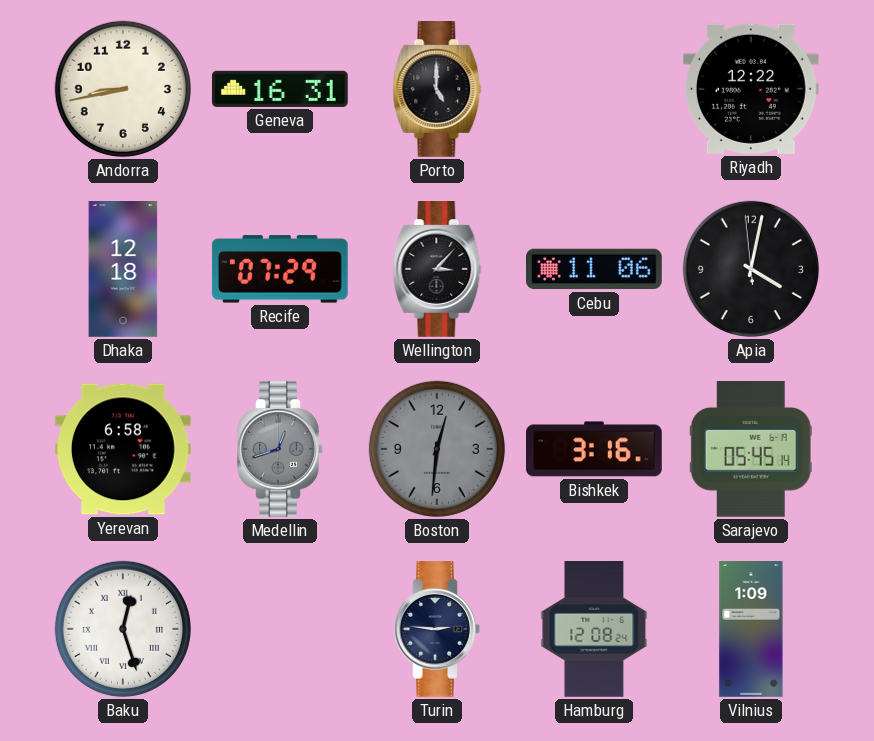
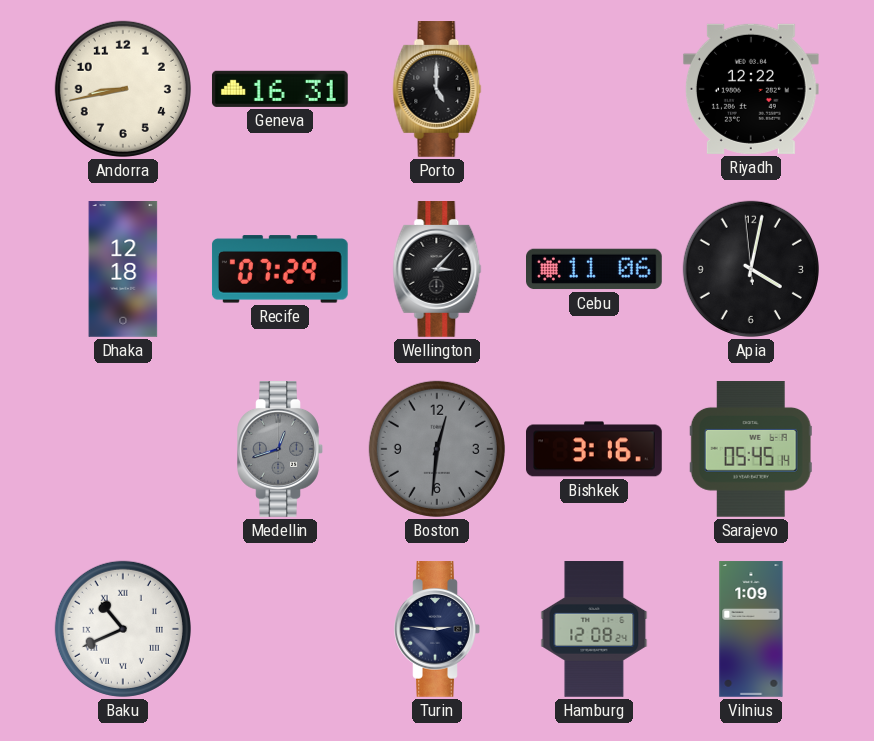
Yerevan: 6:58 -> none (123, 449)
Baku: 12:27 -> 10:41 (123, 629)
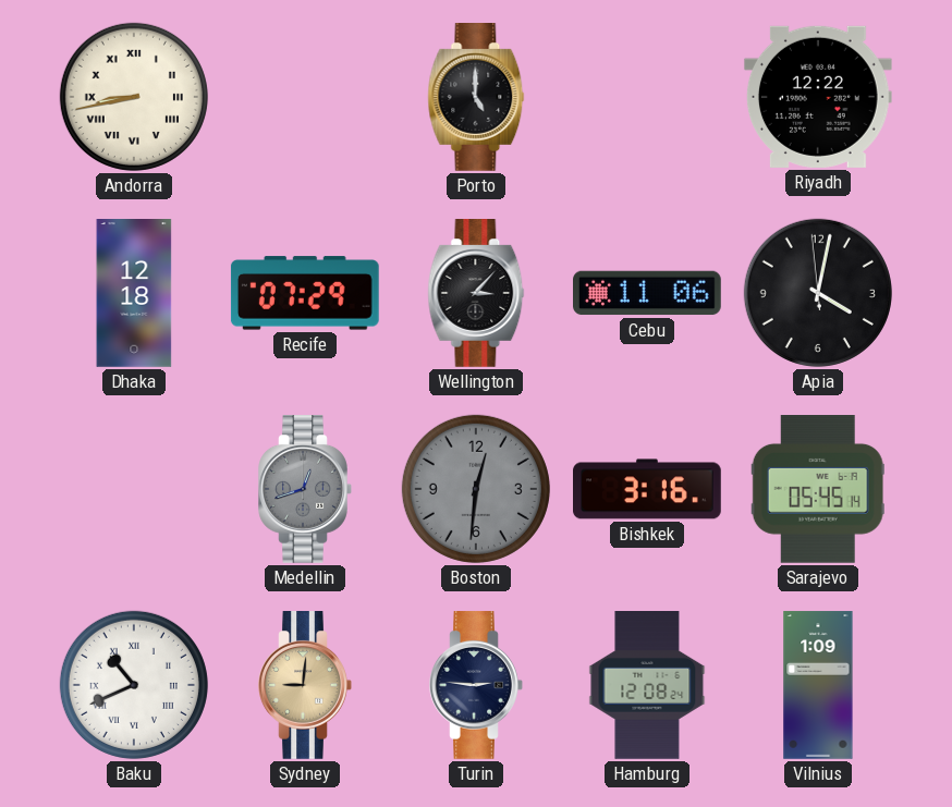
Andorra numerals: Arabic -> Roman (134, 97)
Geneva: 16:31 -> none (280, 89)
Sydney: none -> 9:01 (305, 686)
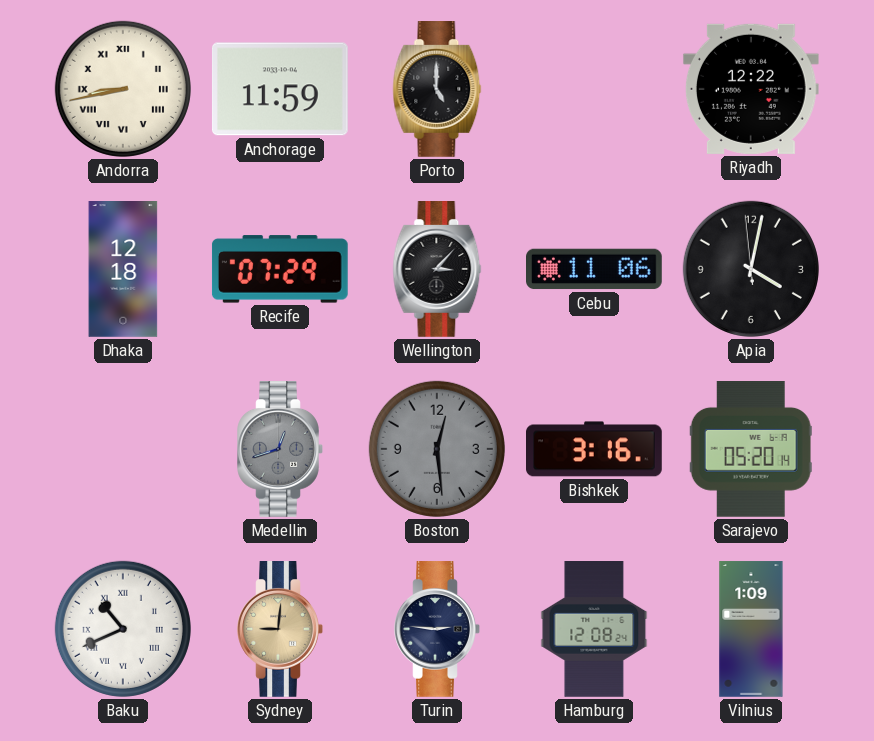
Anchorage: none -> 11:59 (280, 89)
Boston: 12:31 -> 12:29 (437, 449)
Sarajevo: 05:45 -> 05:20 (751, 450)
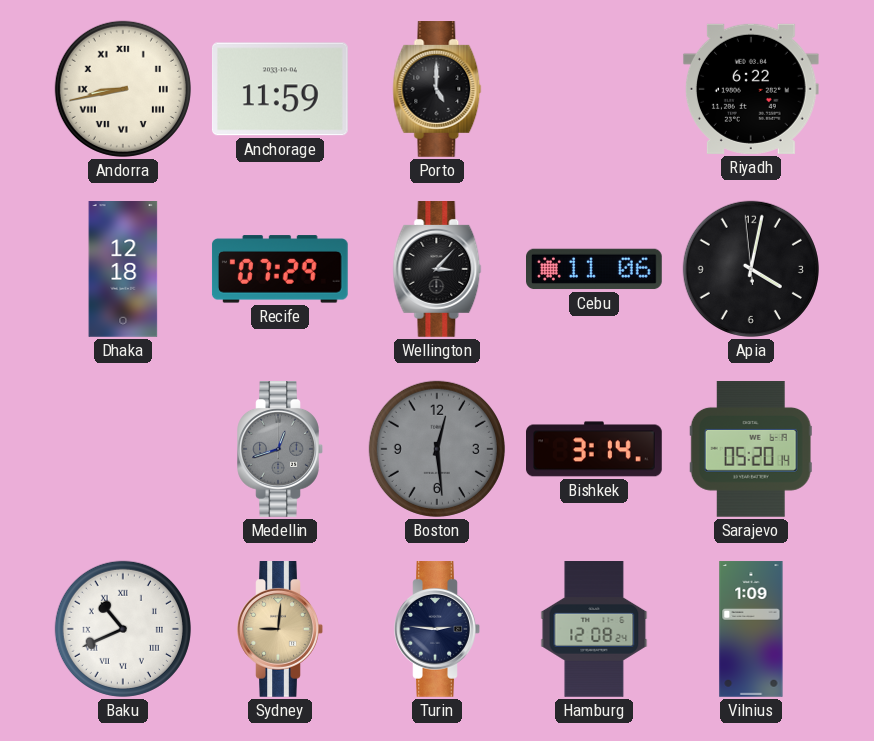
Riyadh: 12:22 -> 6:22 (751, 89)
Bishkek: 3:16 -> 3:14 (595, 449)
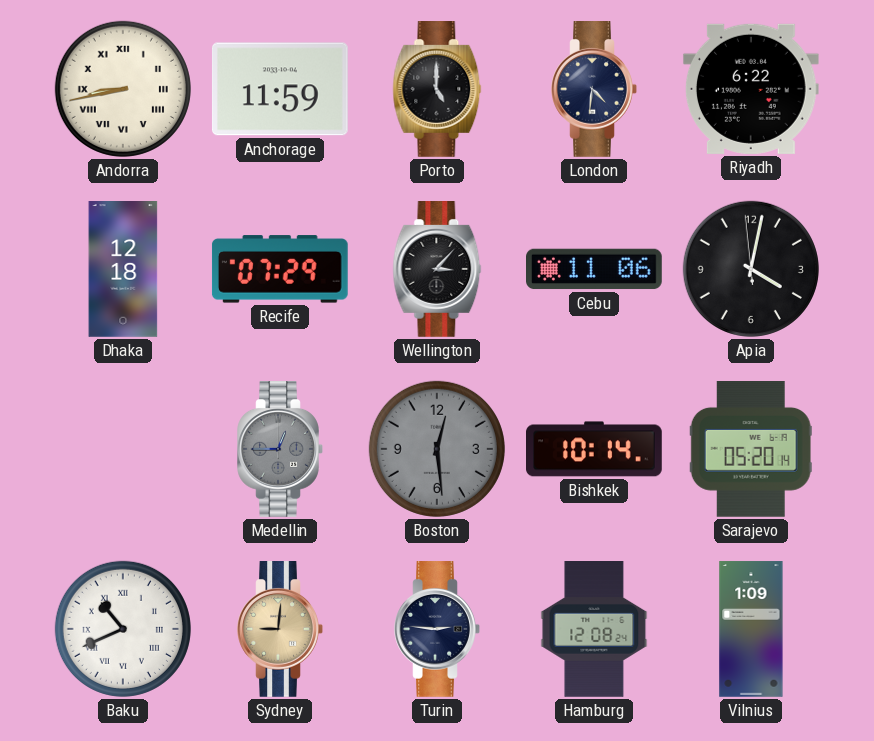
London: none -> 4:31 (594, 90)
Medellin: 12:42 -> 12:45 (280, 450)
Bishkek: 3:14 -> 10:14 (595, 449)
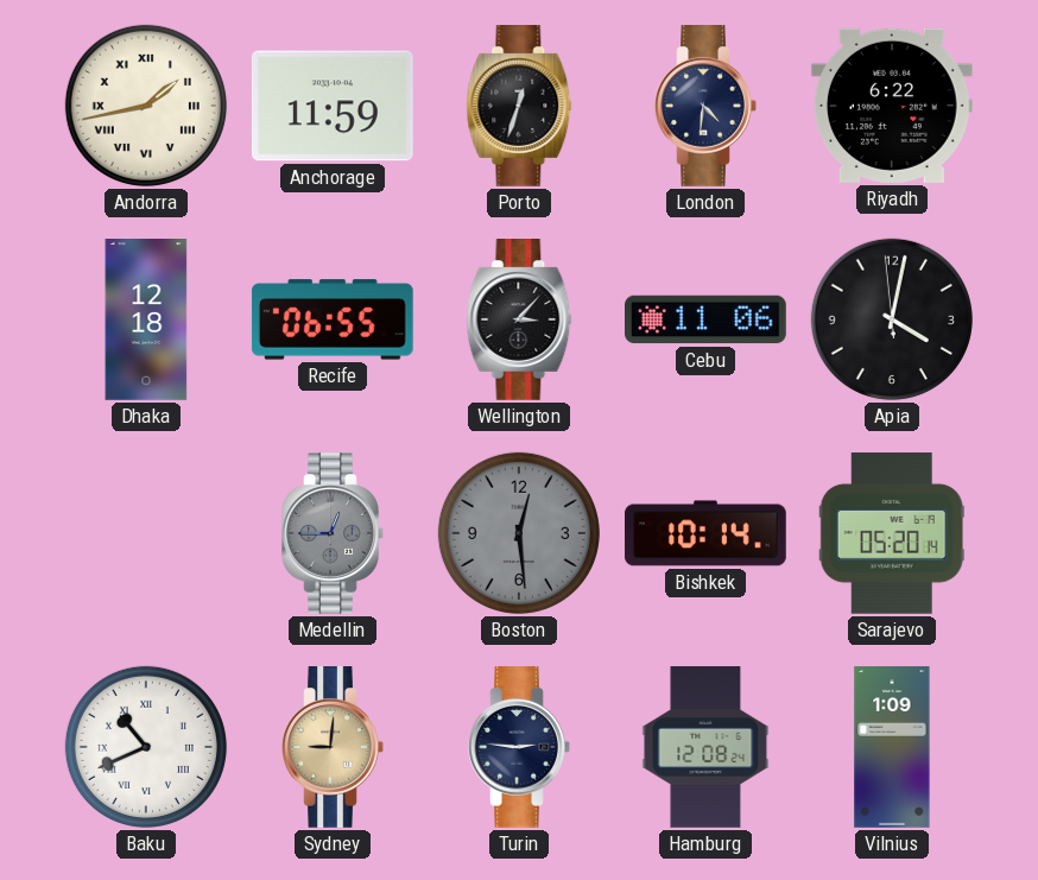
Andorra: 8:43 -> 1:43 (146, 106)
Porto: 5:00 -> 12:33 (519, 107)
Recife: 07:29 -> 06:55 (333, 319)
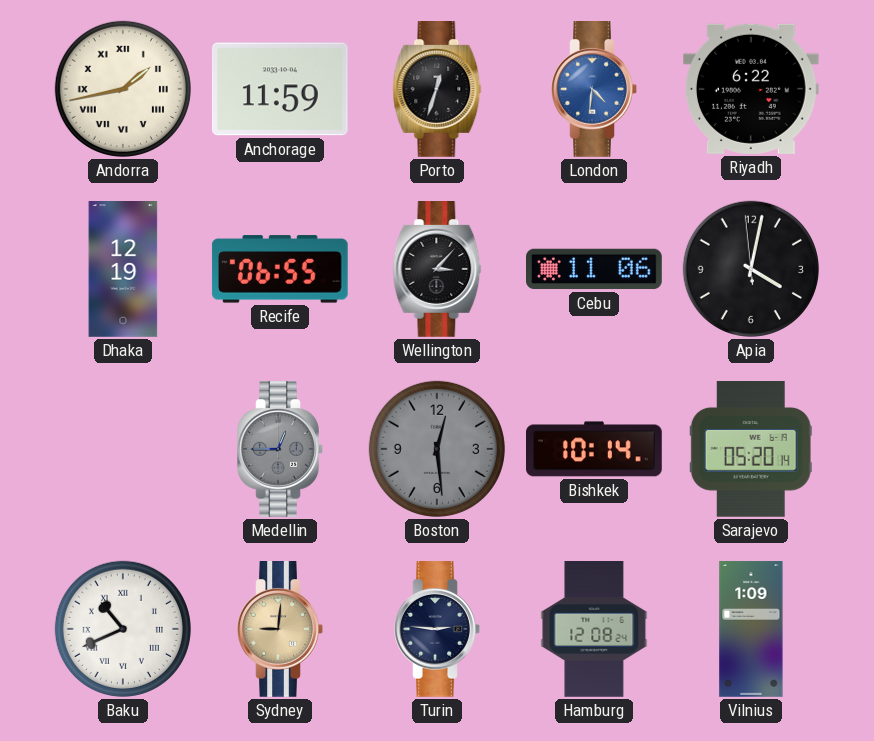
London dial: navy -> blue (594, 90)
Dhaka: 12:18 -> 12:19 (123, 270)
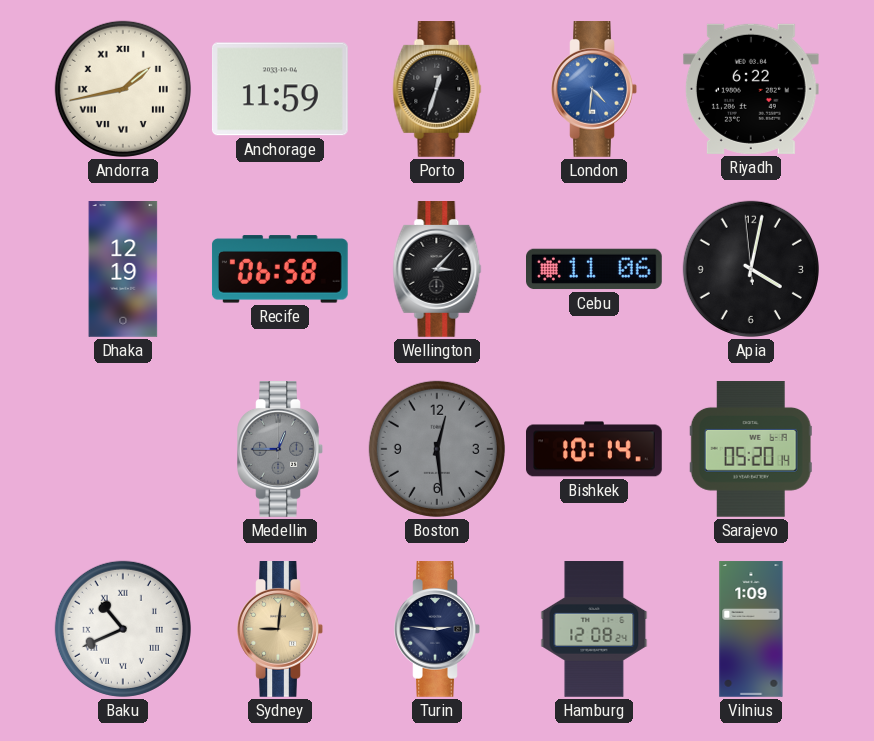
Recife: 06:55 -> 06:58 (280, 269)
